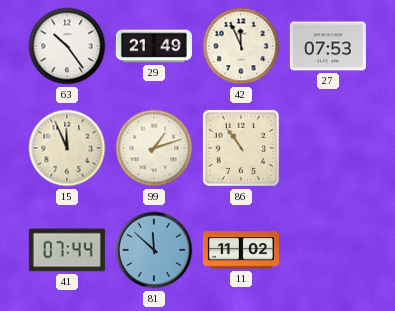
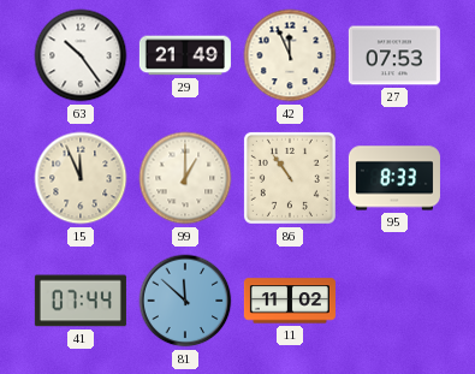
99: 1:12 -> 1:00 (185, 178)
95: none -> 8:33 (394, 178)
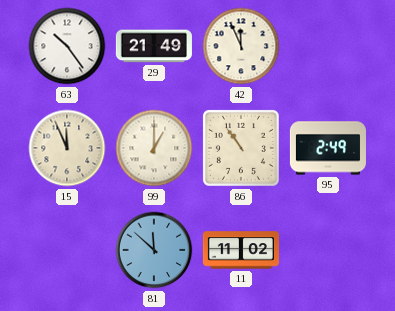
27: 07:53 -> none (394, 55)
95: 8:33 -> 2:49 (328, 148)
41: 07:44 -> none (81, 301)
